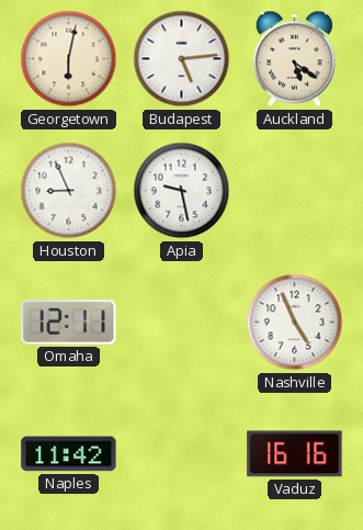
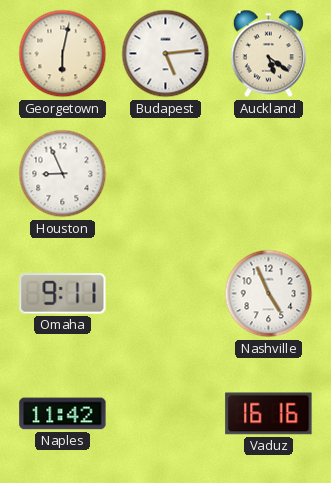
Apia: 9:28 -> none (182, 191)
Omaha: 12:11 -> 9:11 (63, 294)
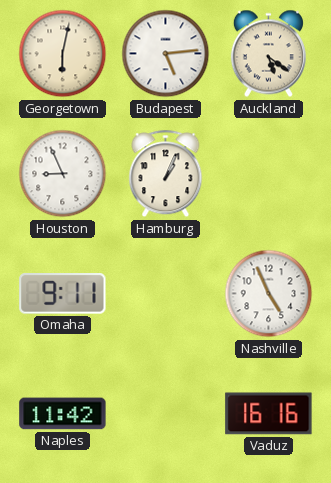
Hamburg: none -> 1:04 (166, 174)
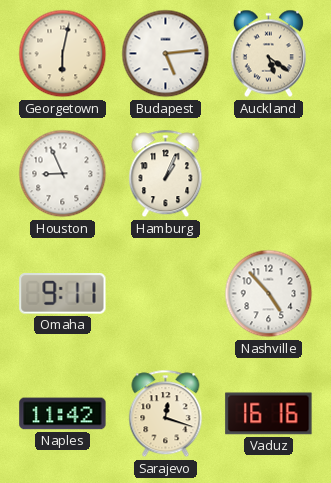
Nashville: 4:56 -> 4:53 (269, 294)
Sarajevo: none -> 12:18 (166, 414)
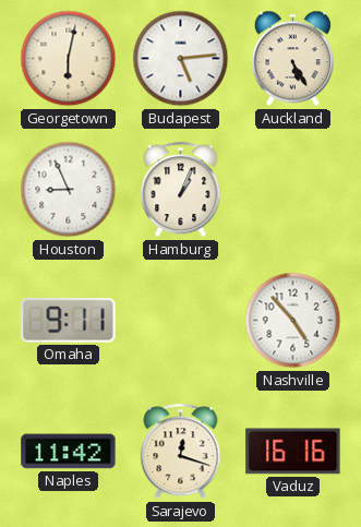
Auckland: 5:21 -> 5:25 (292, 59)
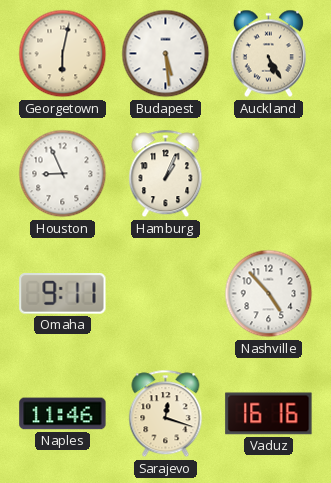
Budapest: 5:14 -> 5:29 (166, 54)
Naples: 11:42 -> 11:46 (63, 414)
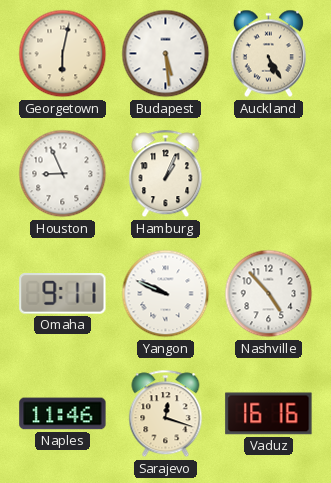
Yangon: none -> 9:49 (166, 294)
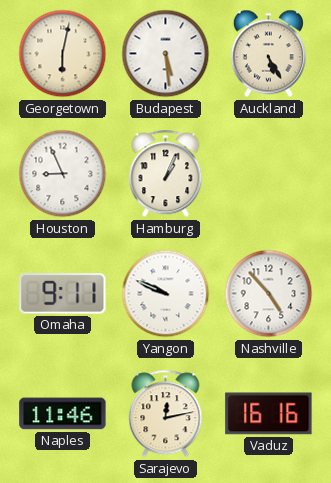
Sarajevo: 12:18 -> 12:13 (166, 414)
